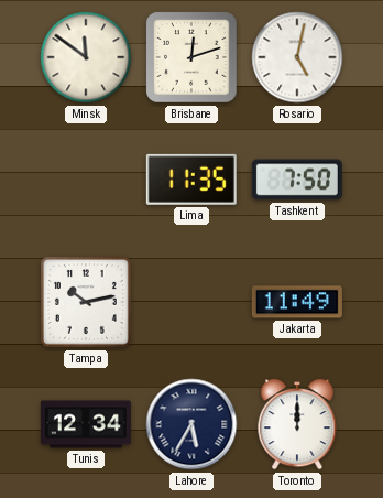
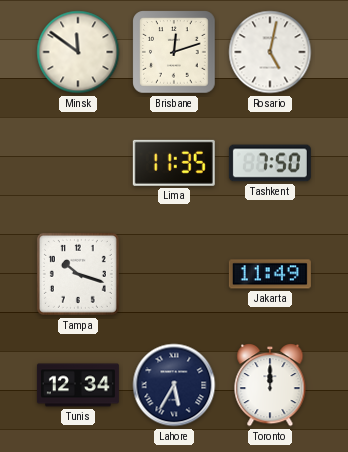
Tampa: 10:13 -> 10:18 (78, 274)
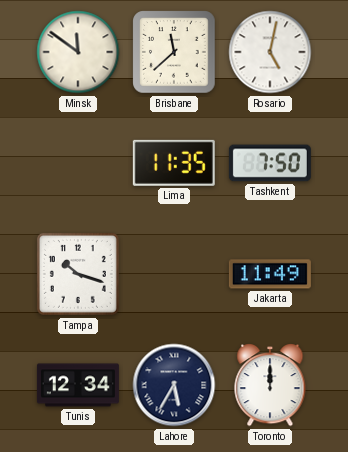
Brisbane: 12:12 -> 11:38 (174, 52)
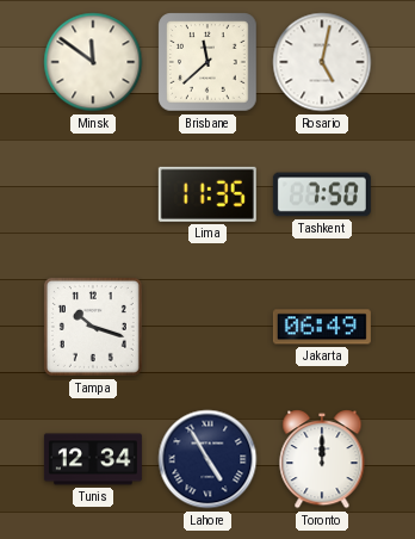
Jakarta: 11:49 -> 06:49 (322, 327)
Lahore: 5:35 -> 4:55 (207, 459)
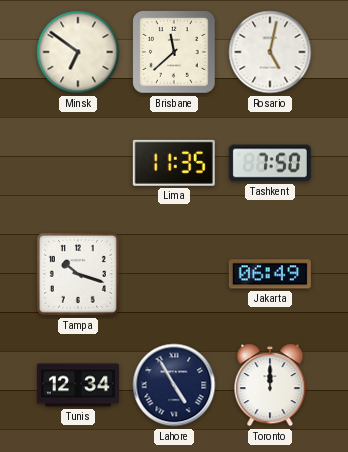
Minsk: 11:51 -> 6:51 (78, 52)
